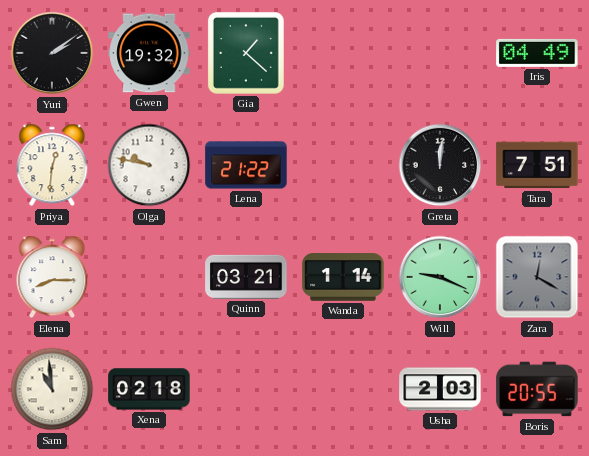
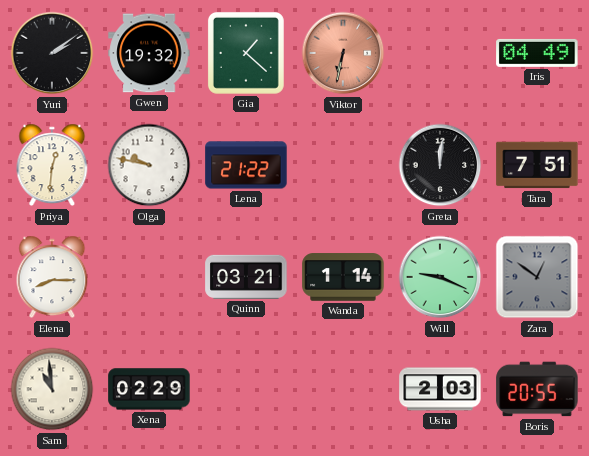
Viktor: none -> 6:32 (343, 53)
Zara: 12:20 -> 12:51 (537, 277)
Xena: 02:18 -> 02:29 (149, 389)
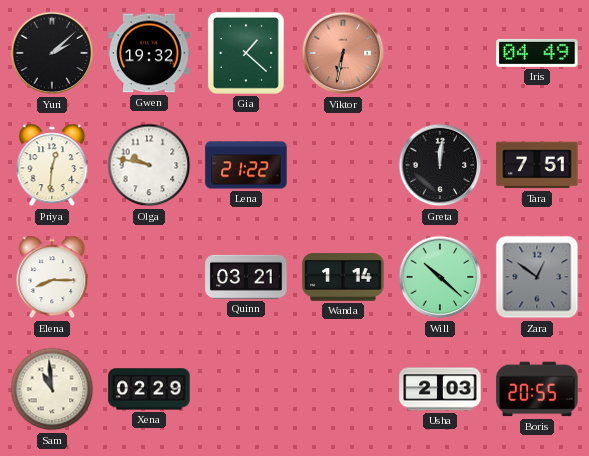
Yuri: 2:09 -> 2:08 (52, 53)
Will: 9:19 -> 10:22 (440, 277)
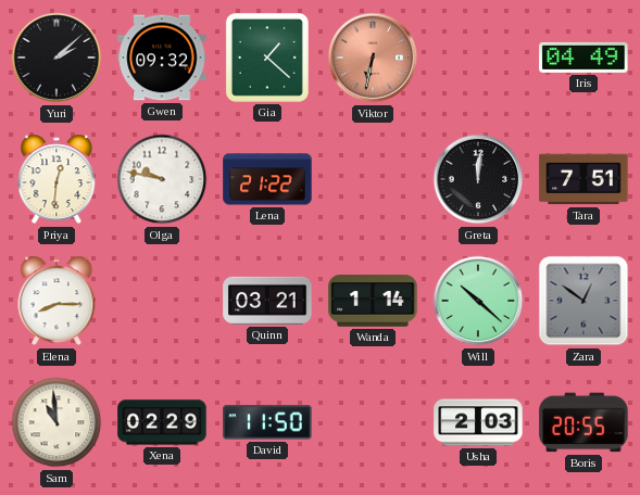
Gwen: 19:32 -> 09:32 (162, 58)
David: none -> 11:50 (267, 422)
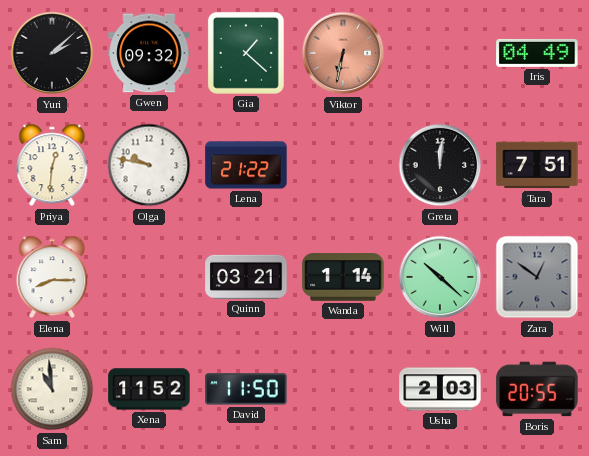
Xena: 02:29 -> 11:52 (149, 389)
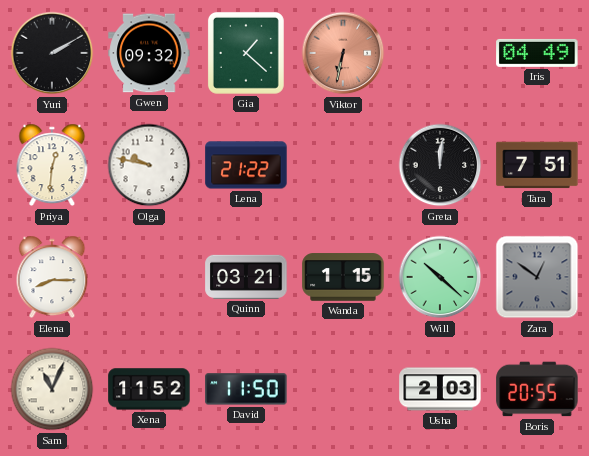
Yuri: 2:08 -> 2:10 (52, 53)
Wanda: 1:14 -> 1:15 (343, 277)
Sam: 10:59 -> 11:04 (52, 389)
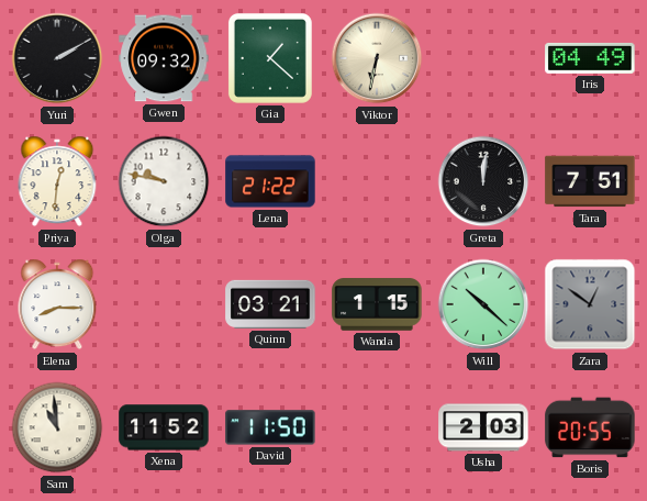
Viktor dial: salmon -> cream (377, 58)
Sam: 11:04 -> 10:59 (57, 427)
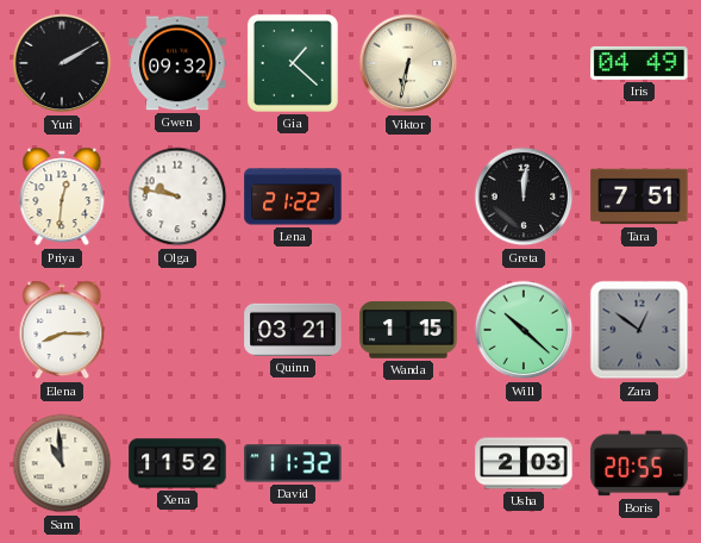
David: 11:50 -> 11:32 (293, 463)
